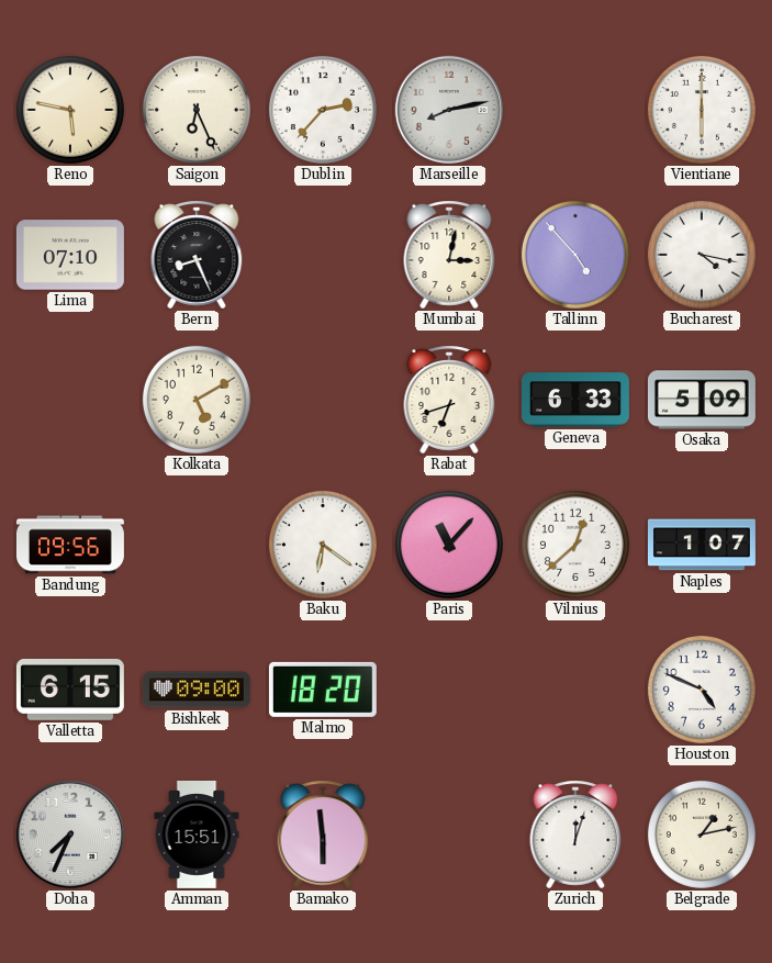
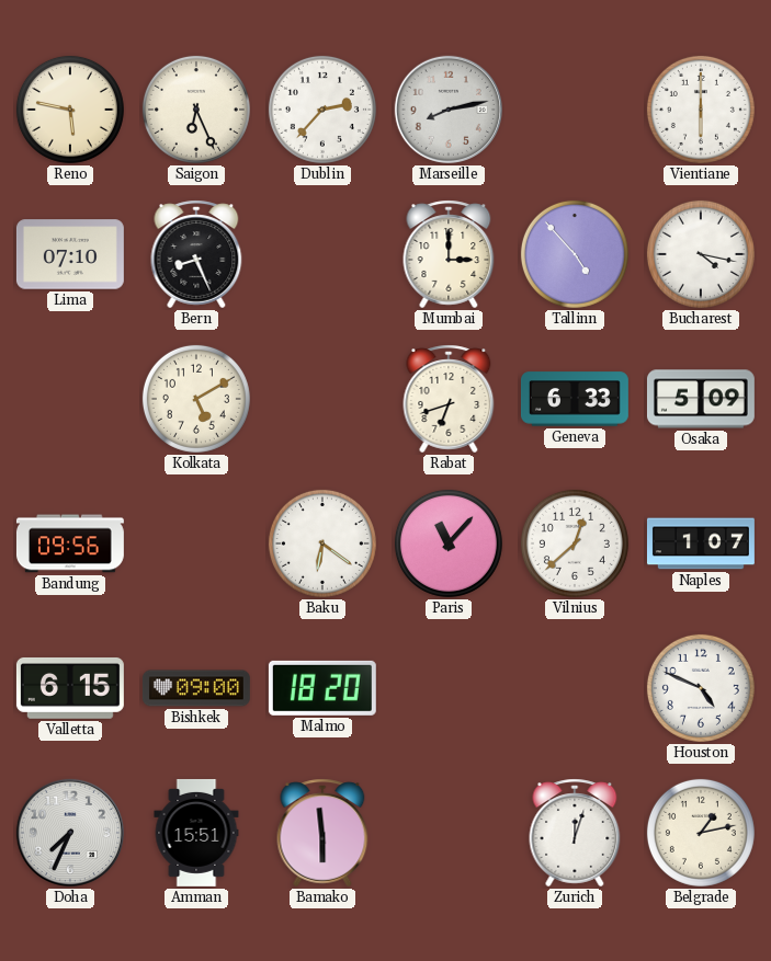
Mumbai: 3:02 -> 3:00 (449, 254)
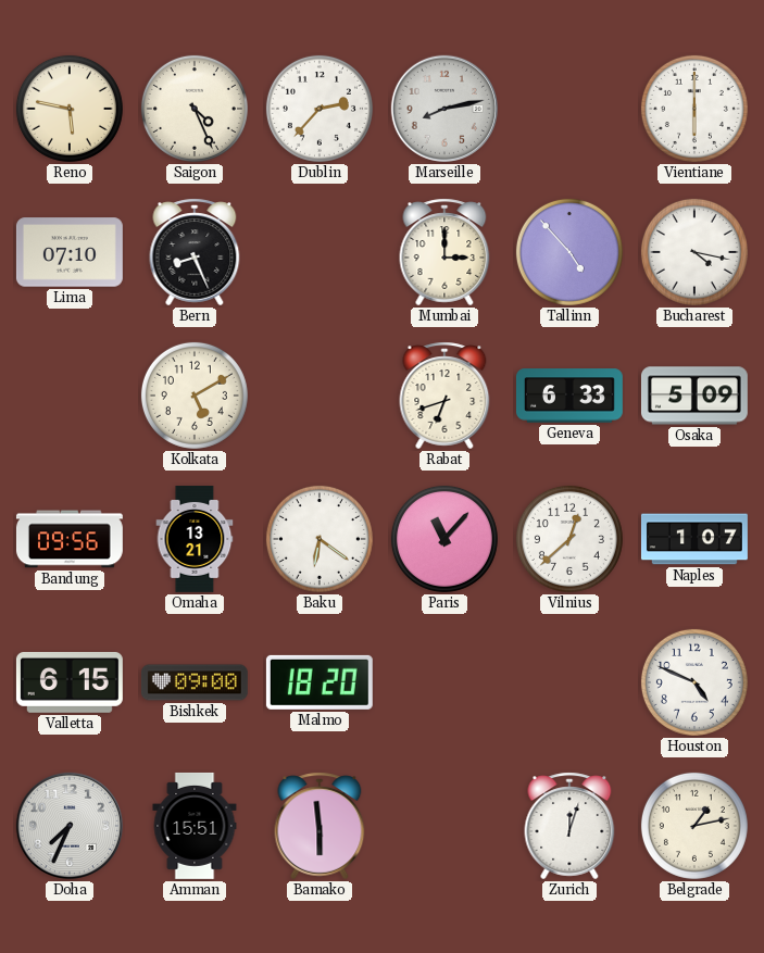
Saigon: 6:26 -> 4:26 (195, 109)
Omaha: none -> 13:21 (195, 539)
